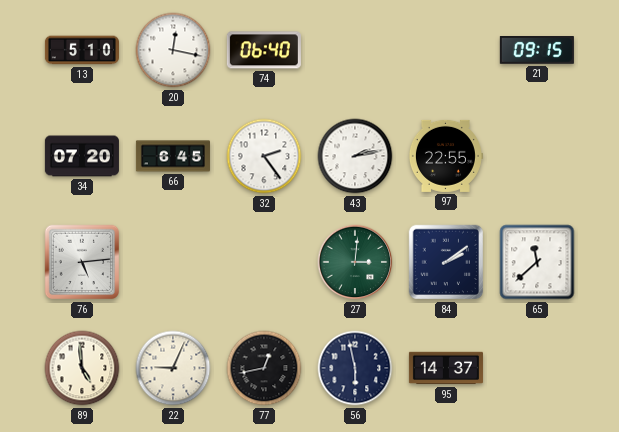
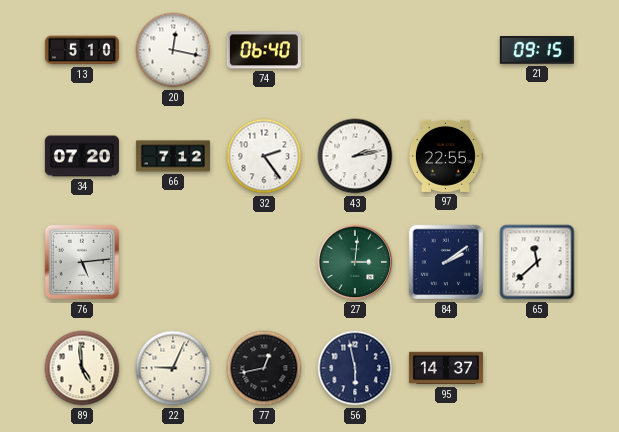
66: 6:45 -> 7:12 (173, 156)
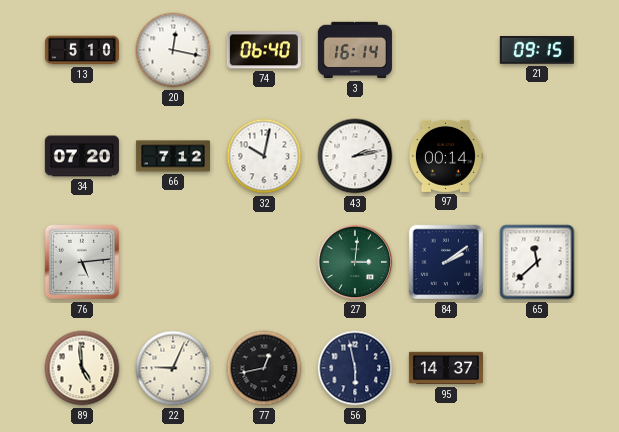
3: none -> 16:14 (355, 50)
32: 2:24 -> 10:02 (264, 156)
97: 22:55 -> 00:14 (445, 156)
